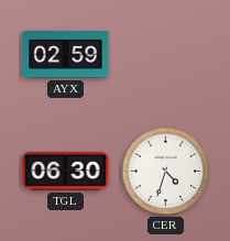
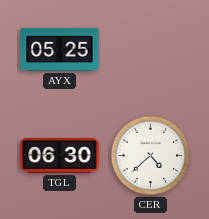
AYX: 02:59 -> 05:25 (60, 49)
CER: 4:33 -> 4:38 (151, 156)
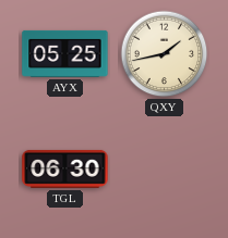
QXY: none -> 1:43 (165, 54)
CER: 4:38 -> none (151, 156)
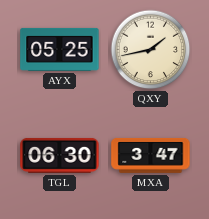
MXA: none -> 3:47 (151, 155)
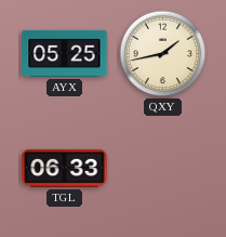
TGL: 06:30 -> 06:33 (65, 168)
MXA: 3:47 -> none (151, 155)
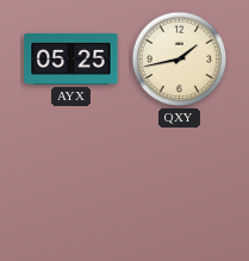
TGL: 06:33 -> none (65, 168)
